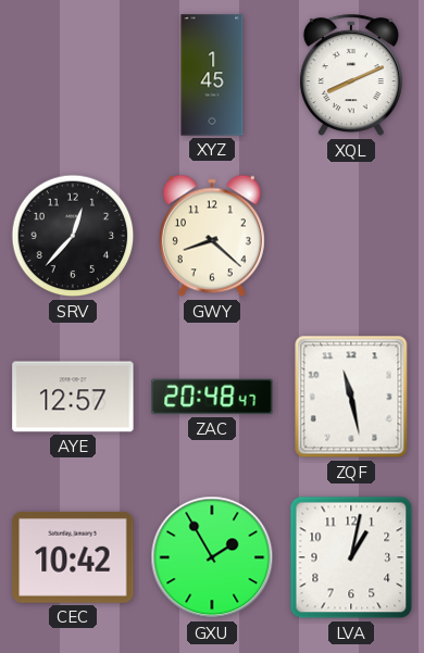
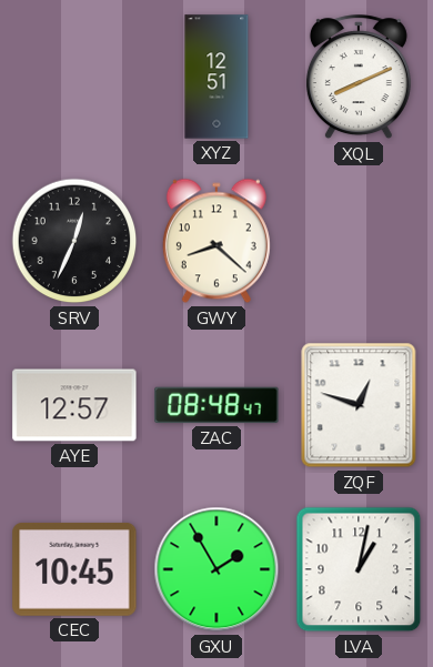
XYZ: 1:45 -> 12:51 (216, 77)
SRV: 12:37 -> 12:34 (74, 241)
ZAC: 20:48 -> 08:48 (216, 405)
ZQF: 11:28 -> 12:48 (359, 405)
CEC: 10:42 -> 10:45 (74, 569)
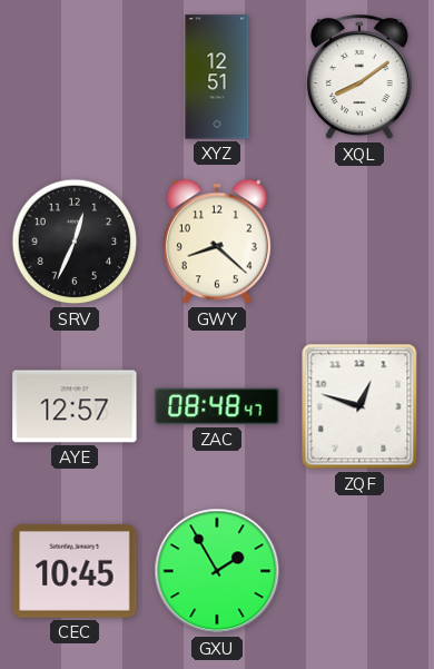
XQL: 8:11 -> 8:09 (359, 78)
LVA: 1:02 -> none (359, 569)
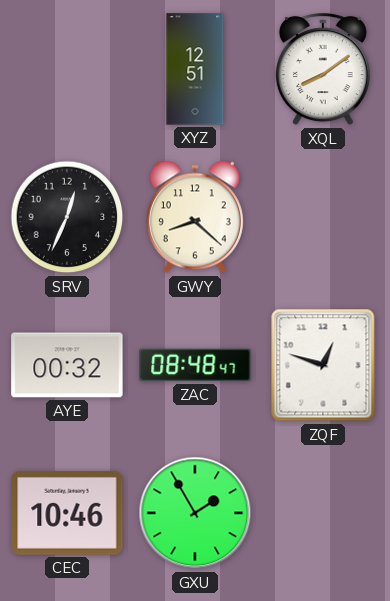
AYE: 12:57 -> 00:32 (67, 365)
CEC: 10:45 -> 10:46 (67, 513)
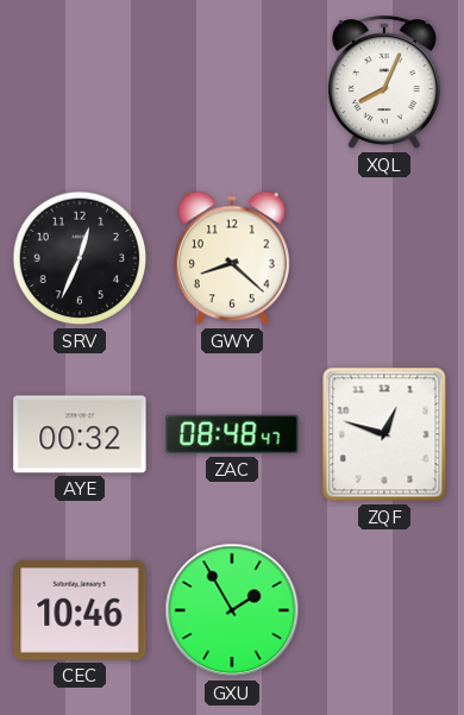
XYZ: 12:51 -> none (195, 69)
XQL: 8:09 -> 8:04 (384, 83)
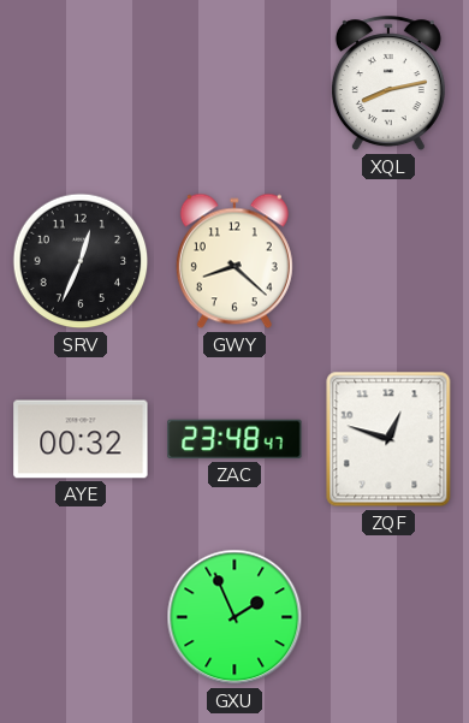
XQL: 8:04 -> 8:13 (388, 84)
ZAC: 08:48 -> 23:48 (234, 439)
CEC: 10:46 -> none (80, 610)
GXU: 1:55 -> 1:56 (234, 617)
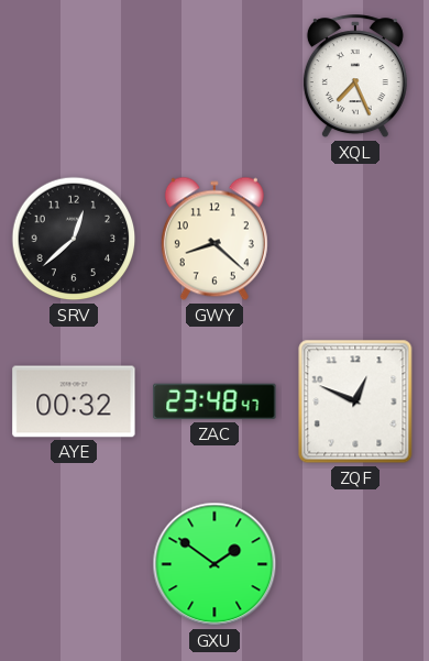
XQL: 8:13 -> 7:26 (355, 77)
SRV: 12:34 -> 12:38 (74, 239)
ZQF: 12:48 -> 12:49 (355, 401)
GXU: 1:56 -> 1:51 (215, 564)
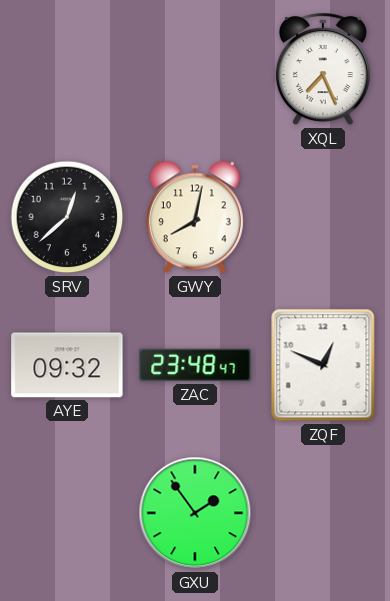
GWY: 8:22 -> 8:02 (195, 217)
AYE: 00:32 -> 09:32 (67, 365)
GXU: 1:51 -> 1:54 (195, 513)
